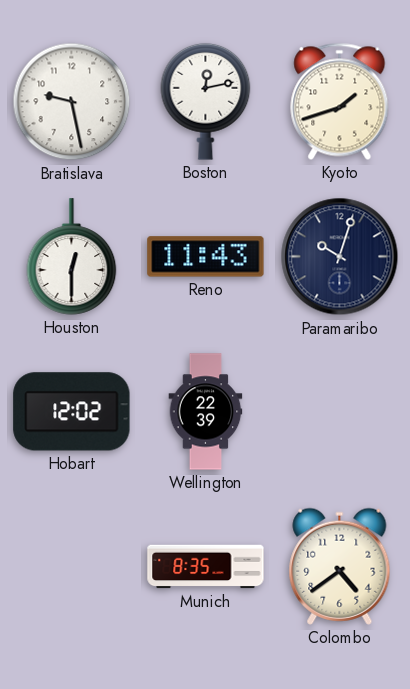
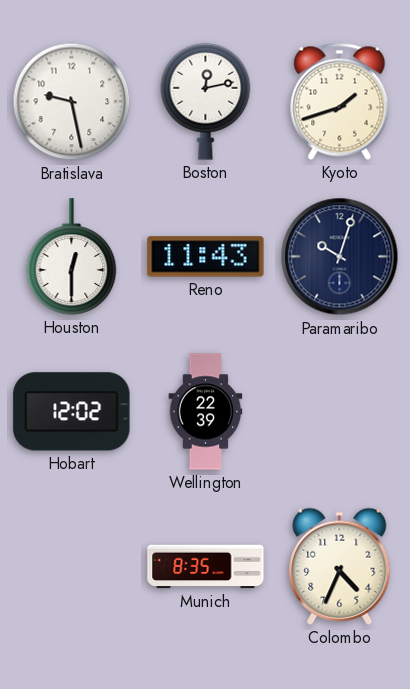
Colombo: 4:39 -> 4:34 (340, 566)
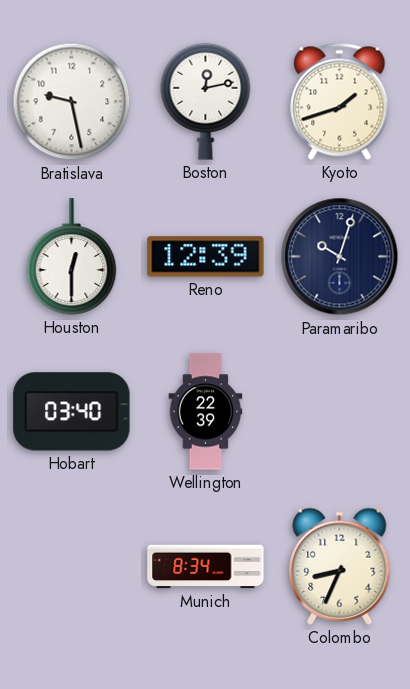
Reno: 11:43 -> 12:39 (206, 257)
Hobart: 12:02 -> 03:40 (72, 412)
Munich: 8:35 -> 8:34 (206, 567)
Colombo: 4:34 -> 8:34 (340, 566)
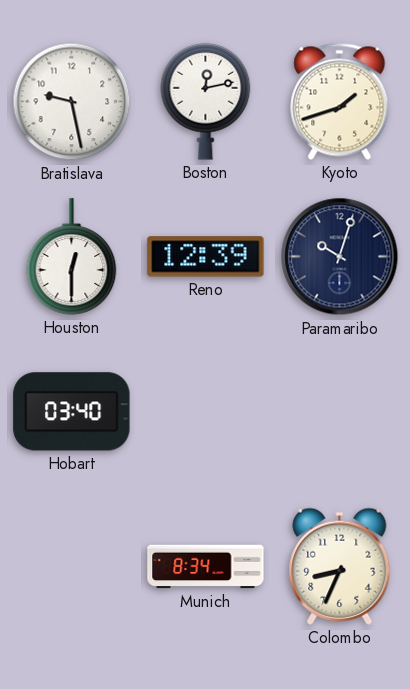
Wellington: 22:39 -> none (206, 412)
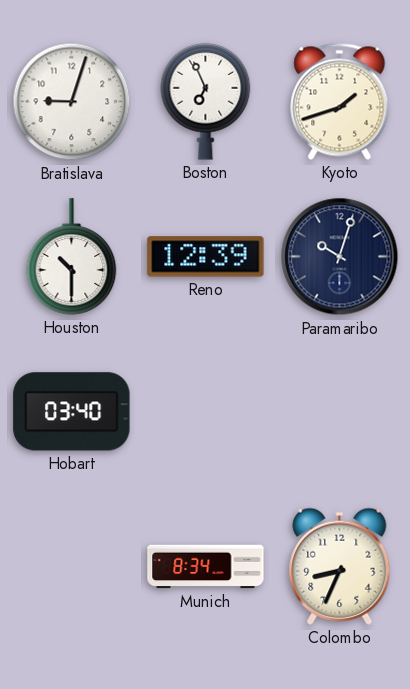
Bratislava: 9:28 -> 9:03 (72, 102)
Boston: 12:13 -> 6:56 (206, 101)
Houston: 12:30 -> 10:30 (72, 257)
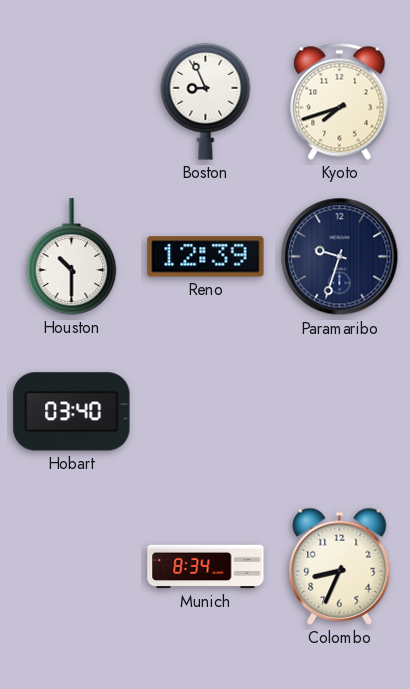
Bratislava: 9:03 -> none (72, 102)
Boston: 6:56 -> 8:56 (206, 101)
Kyoto: 1:42 -> 7:42 (340, 101)
Paramaribo: 10:03 -> 9:33 (340, 257)
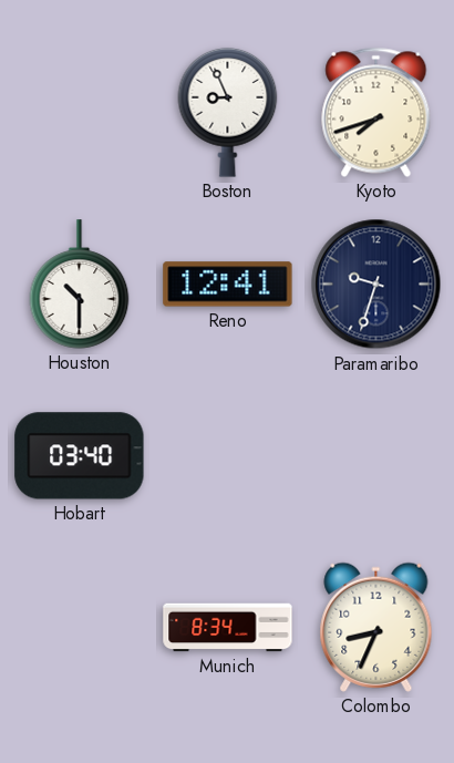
Reno: 12:39 -> 12:41 (228, 285)
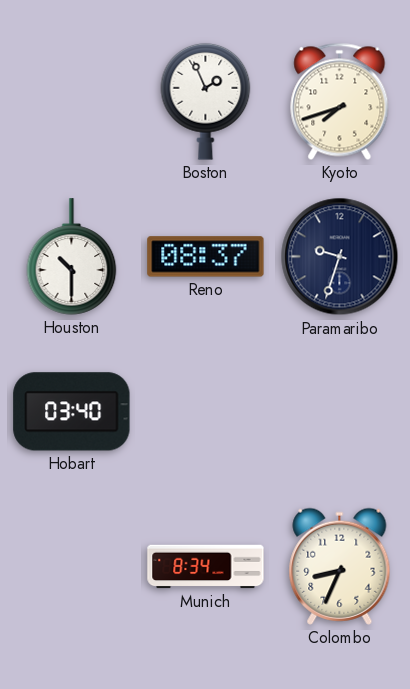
Boston: 8:56 -> 1:56 (206, 101)
Reno: 12:41 -> 08:37 (206, 257)
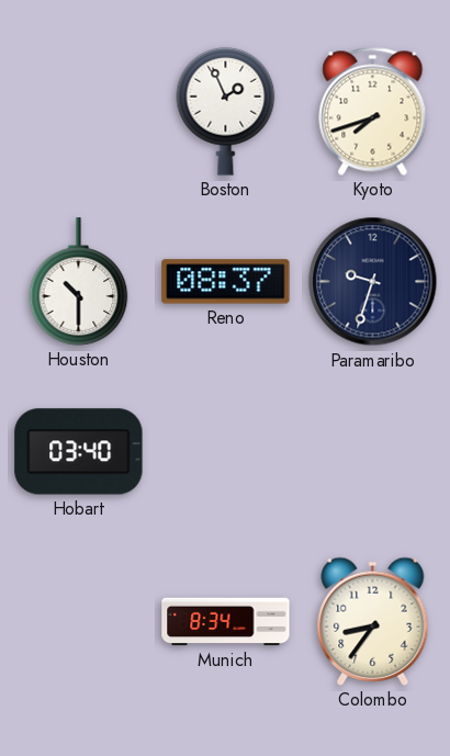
Colombo: 8:34 -> 8:36 (373, 621)
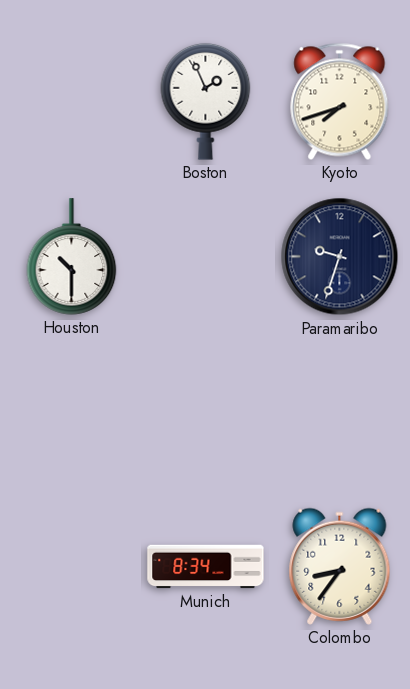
Reno: 08:37 -> none (226, 282)
Hobart: 03:40 -> none (79, 452)
